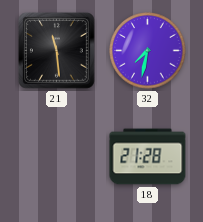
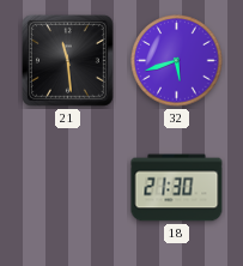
32: 7:32 -> 5:42 (177, 61)
18: 21:28 -> 21:30 (177, 188)
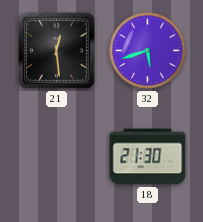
21: 11:29 -> 12:29 (56, 50)
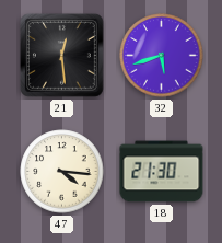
47: none -> 4:16 (62, 172)
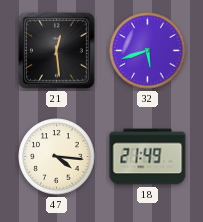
18: 21:30 -> 21:49 (148, 157)
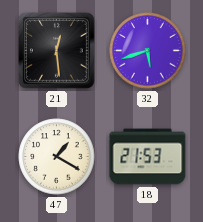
47: 4:16 -> 1:20 (57, 157)
18: 21:49 -> 21:53 (148, 157)
